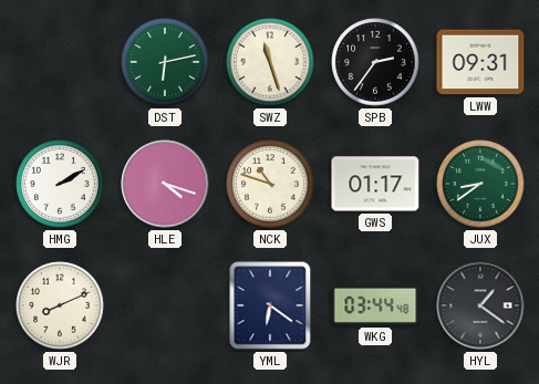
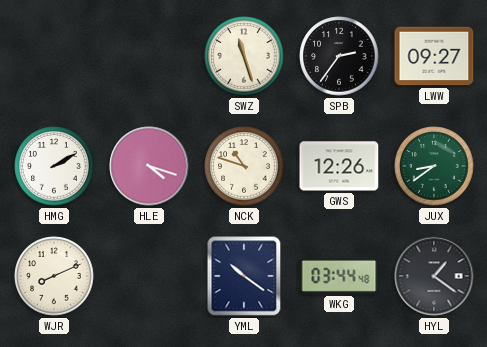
DST: 6:13 -> none (165, 62)
LWW: 09:31 -> 09:27 (434, 56)
GWS: 01:17 -> 12:26 (339, 166)
YML: 6:21 -> 10:21 (244, 276)
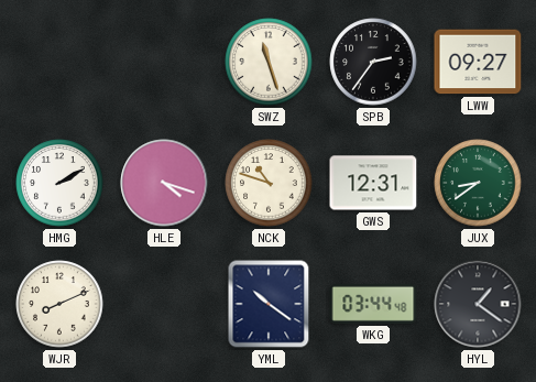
GWS: 12:26 -> 12:31 (373, 183)
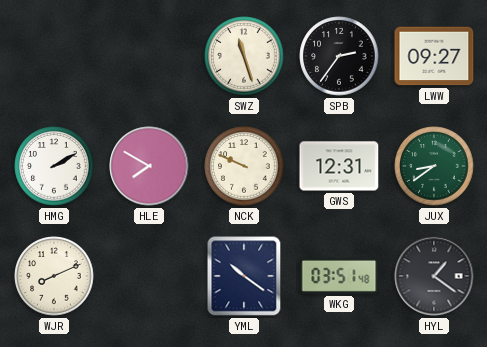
HLE: 4:18 -> 7:50 (149, 166)
NCK: 10:48 -> 9:49 (244, 166)
WKG: 03:44 -> 03:51 (339, 276)
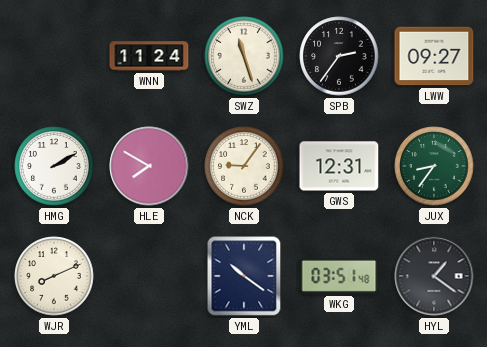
WNN: none -> 11:24 (149, 56)
NCK: 9:49 -> 9:06 (244, 166)
JUX: 8:39 -> 8:36 (434, 166)
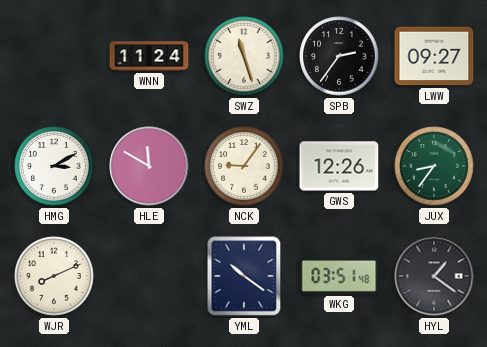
HMG: 2:10 -> 3:10 (54, 166)
HLE: 7:50 -> 11:50 (149, 166)
GWS: 12:31 -> 12:26 (339, 166)
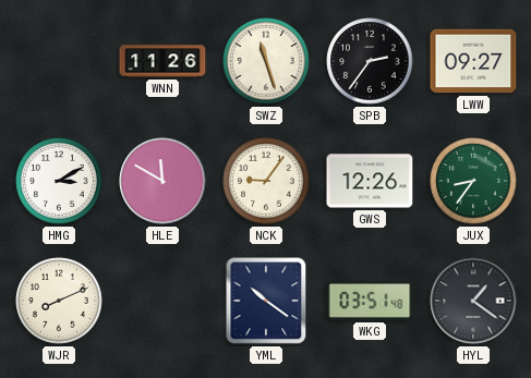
WNN: 11:24 -> 11:26 (162, 61)
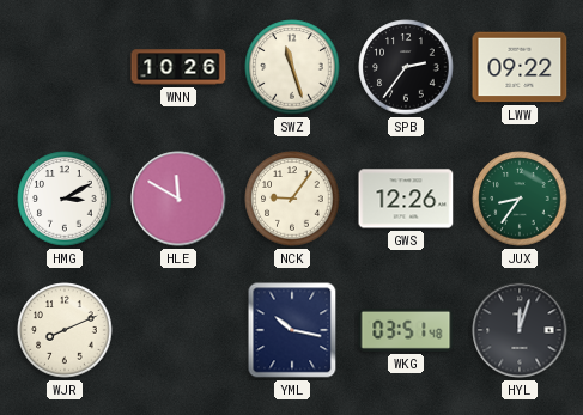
WNN: 11:26 -> 10:26 (178, 67)
LWW: 09:27 -> 09:22 (520, 67)
YML: 10:21 -> 10:17 (292, 330)
HYL: 1:21 -> 12:03 (520, 330)
